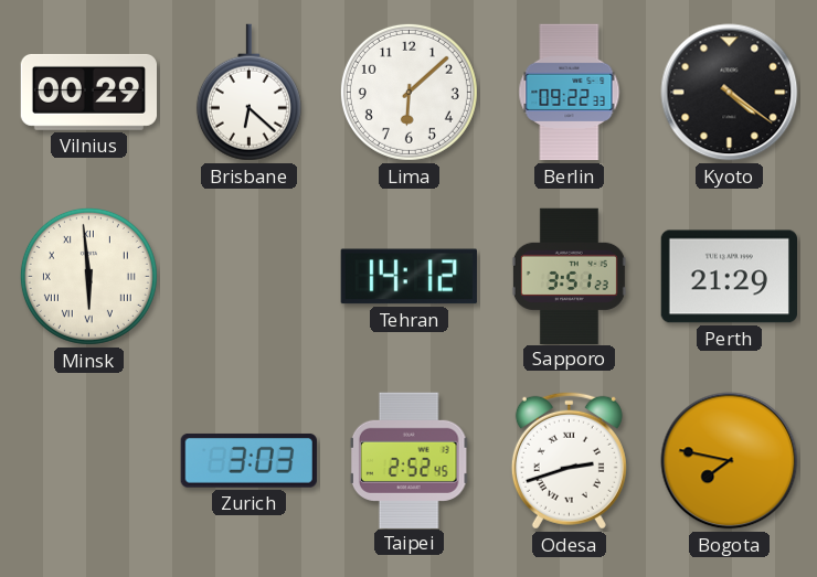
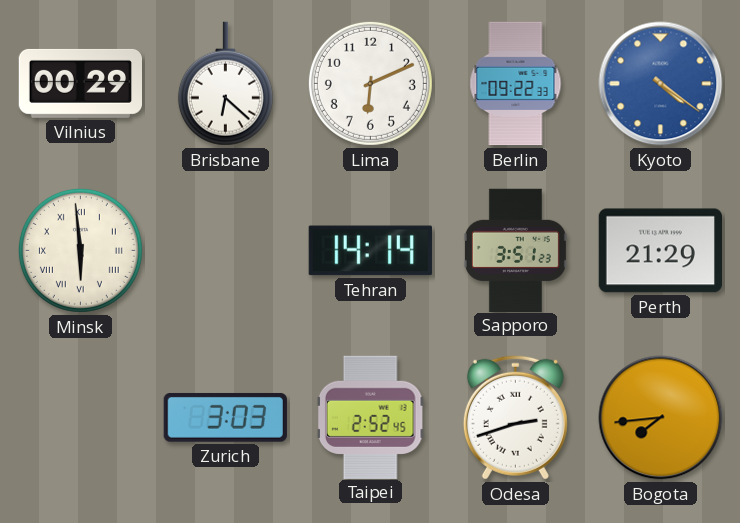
Lima: 6:08 -> 6:11 (370, 83)
Kyoto dial: black -> blue (661, 84)
Tehran: 14:12 -> 14:14 (370, 251)
Bogota: 7:47 -> 7:44 (661, 418)
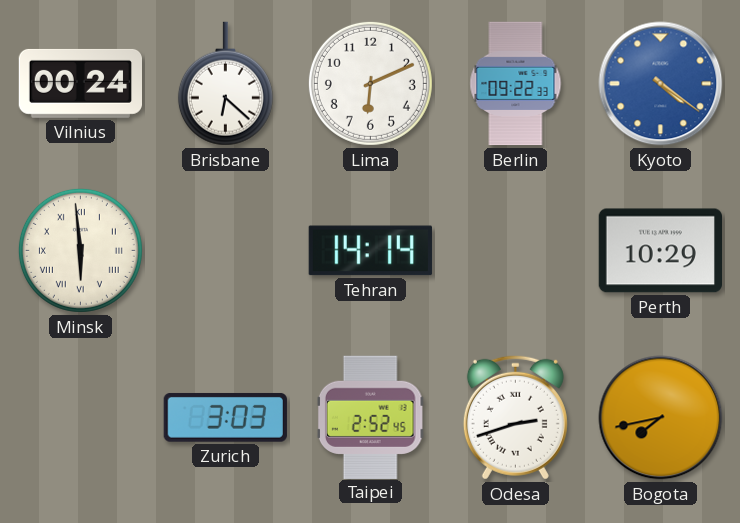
Vilnius: 00:29 -> 00:24 (80, 83)
Sapporo: 3:51 -> none (515, 250)
Perth: 21:29 -> 10:29 (660, 251)
Bogota: 7:44 -> 7:43 (661, 418)
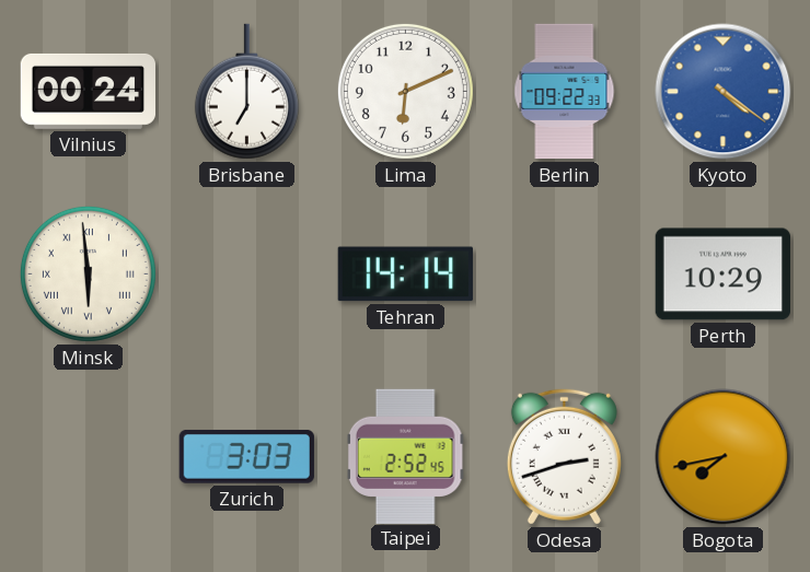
Brisbane: 6:22 -> 7:00 (246, 92)
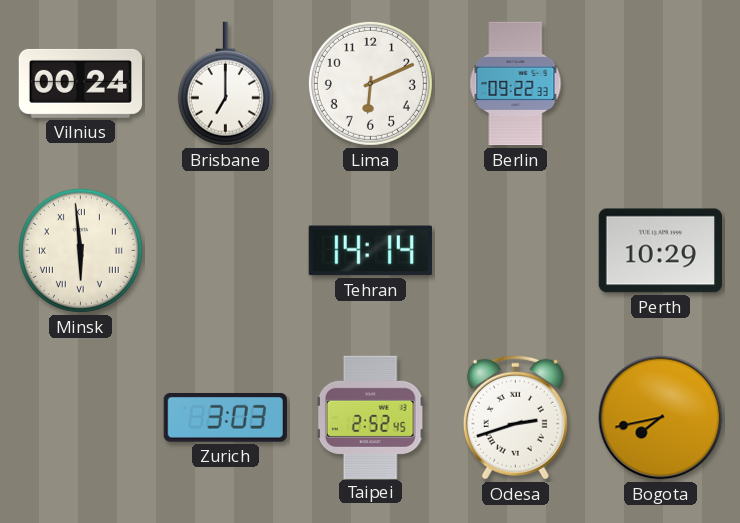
Kyoto: 4:21 -> none (724, 92)
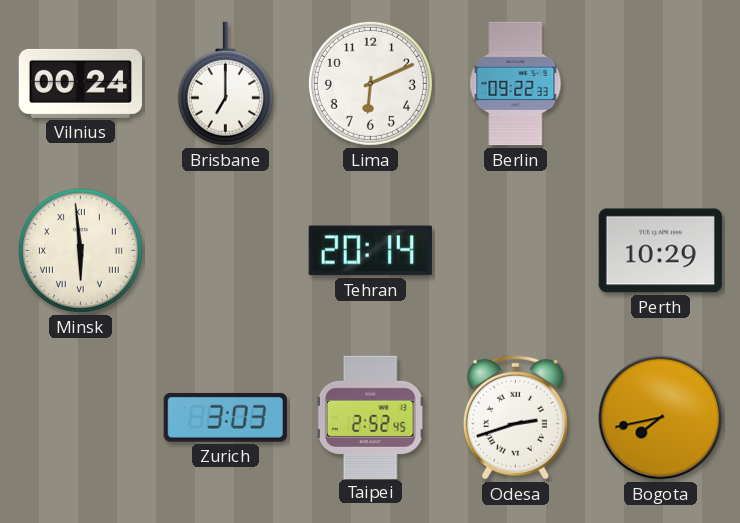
Tehran: 14:14 -> 20:14 (370, 251)
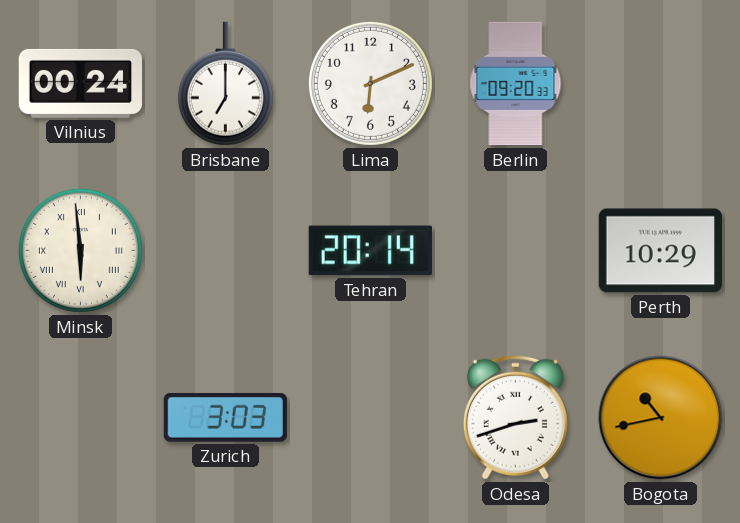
Berlin: 09:22 -> 09:20 (516, 84)
Taipei: 2:52 -> none (370, 417)
Bogota: 7:43 -> 10:43 (661, 418)
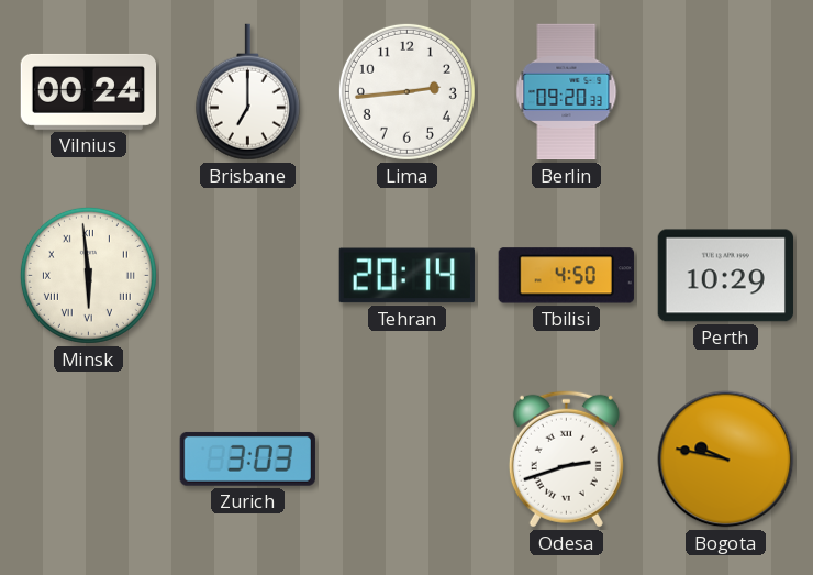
Lima: 6:11 -> 2:44 (406, 91)
Tbilisi: none -> 4:50 (566, 276)
Bogota: 10:43 -> 9:47 (726, 460)
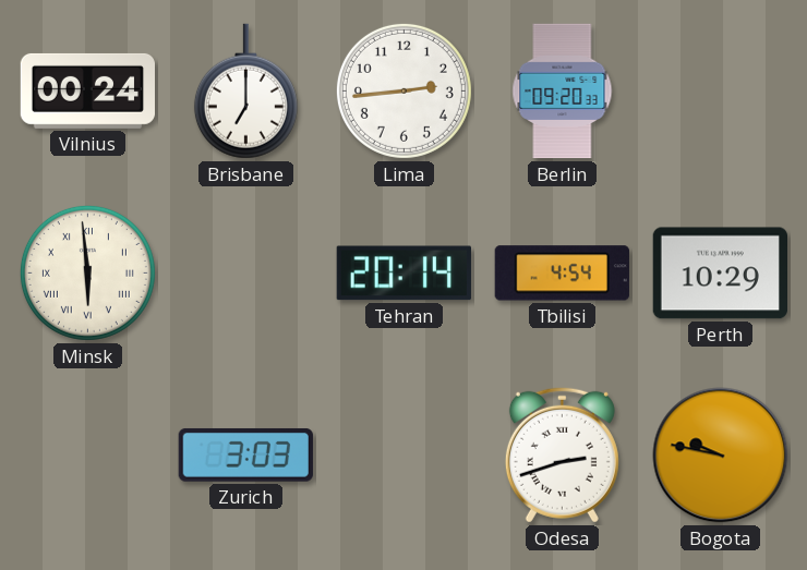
Tbilisi: 4:50 -> 4:54 (562, 274)
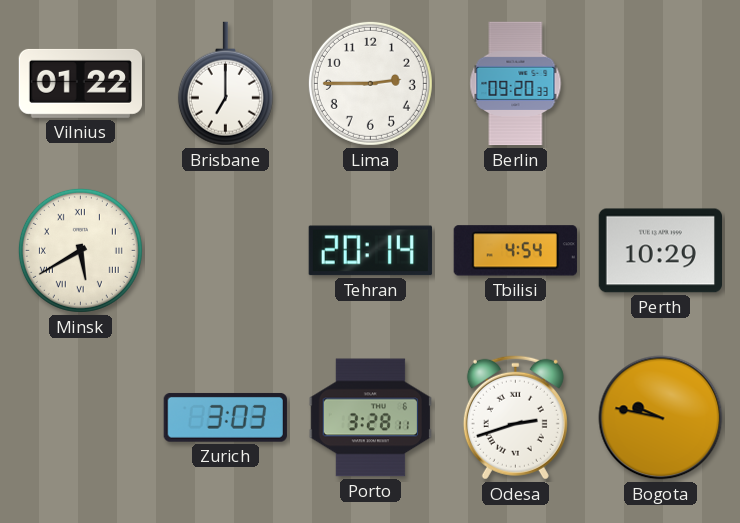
Vilnius: 00:24 -> 01:22 (80, 83)
Lima: 2:44 -> 2:45 (370, 83)
Minsk: 5:59 -> 5:40 (80, 250)
Porto: none -> 3:28 (370, 418)
